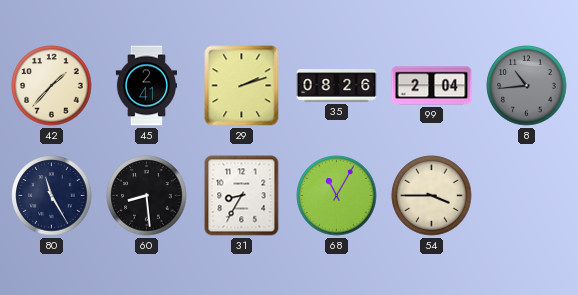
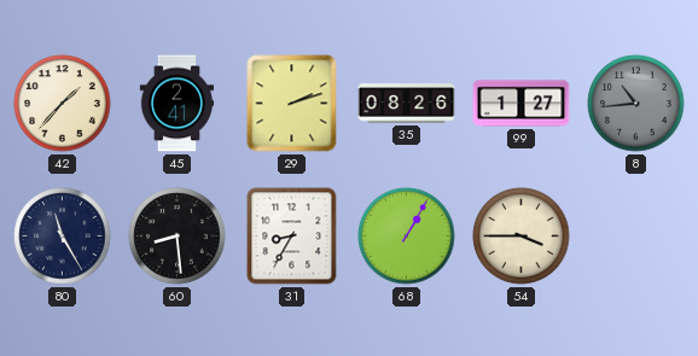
99: 2:04 -> 1:27 (522, 104)
68: 11:05 -> 1:05 (407, 237)
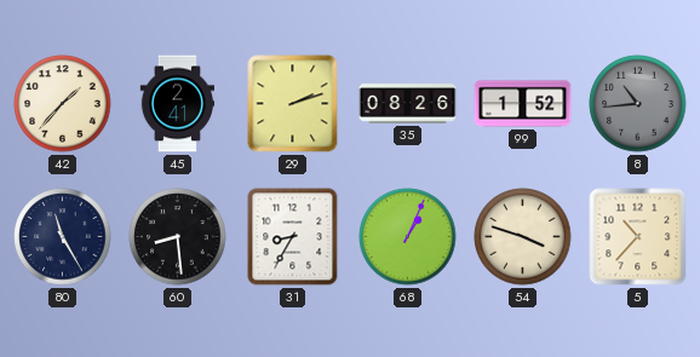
99: 1:27 -> 1:52 (523, 104)
68: 1:05 -> 1:04 (408, 237)
54: 3:45 -> 3:48 (523, 237)
5: none -> 10:37 (638, 237)
